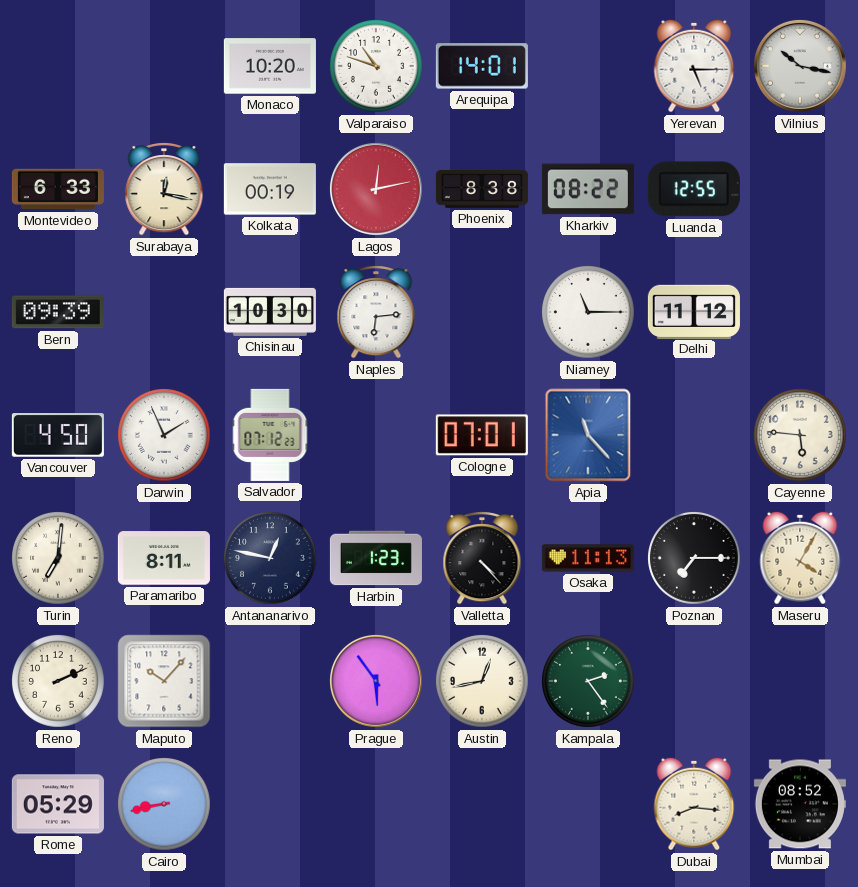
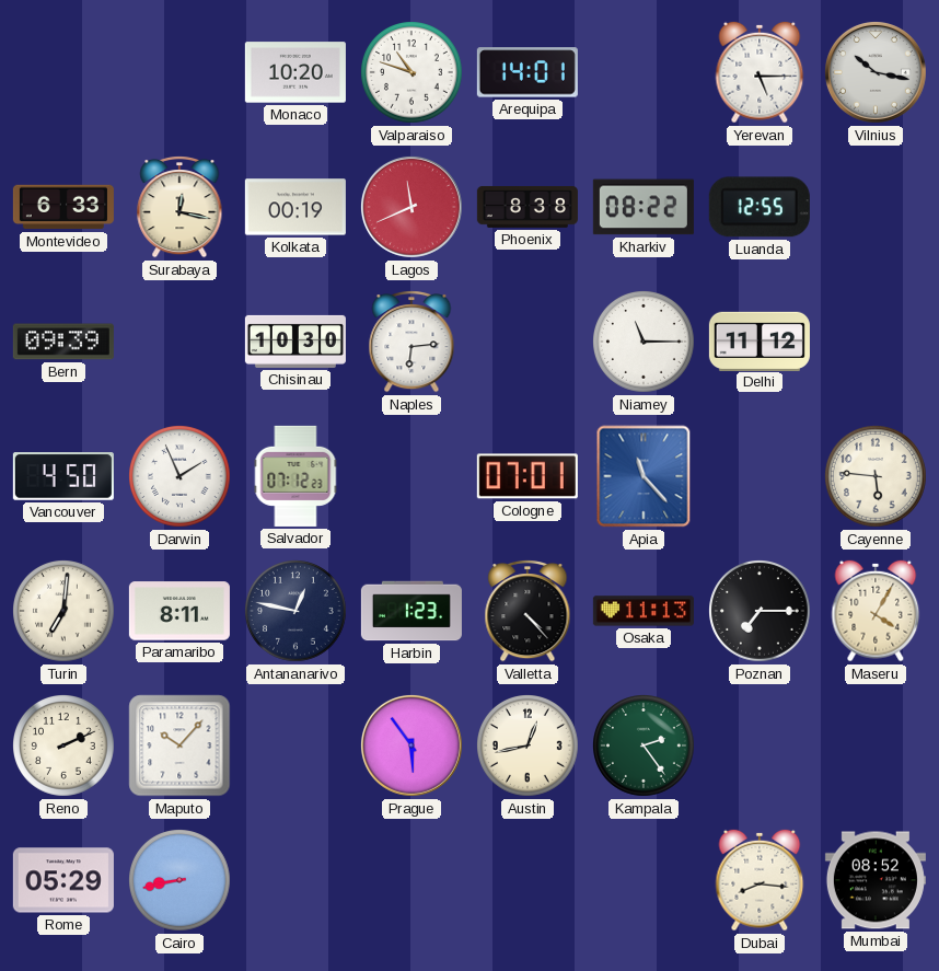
Lagos: 12:13 -> 11:41 (411, 207)
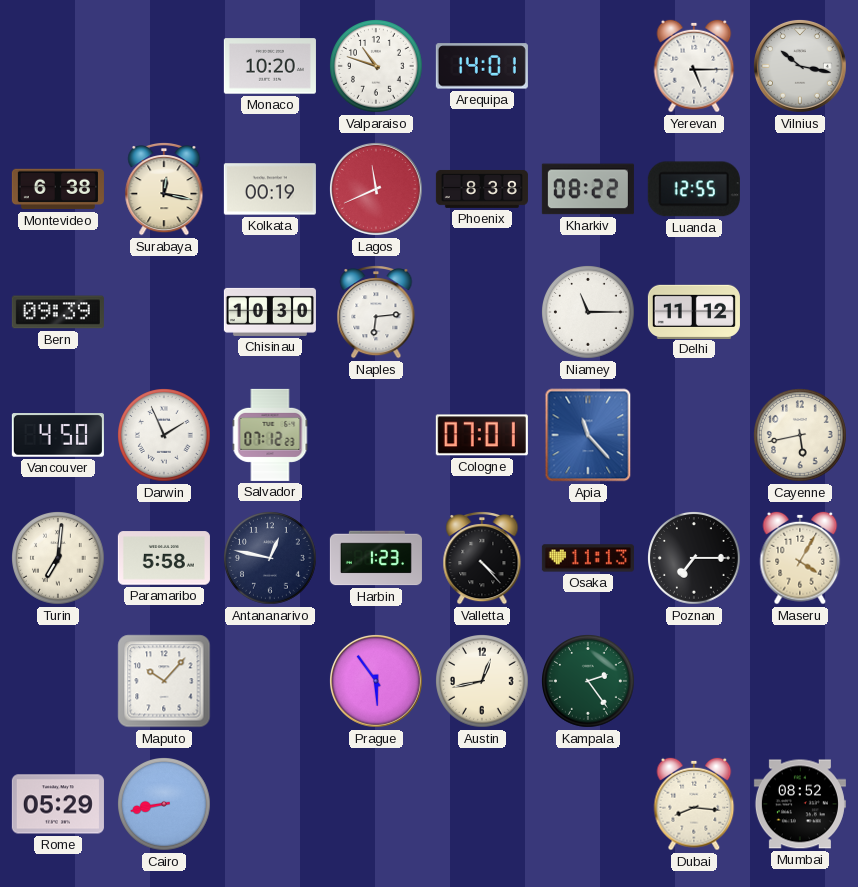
Montevideo: 6:33 -> 6:38 (58, 189)
Cayenne: 5:46 -> 5:43 (801, 436)
Paramaribo: 8:11 -> 5:58 (164, 558)
Reno: 2:11 -> none (65, 747)
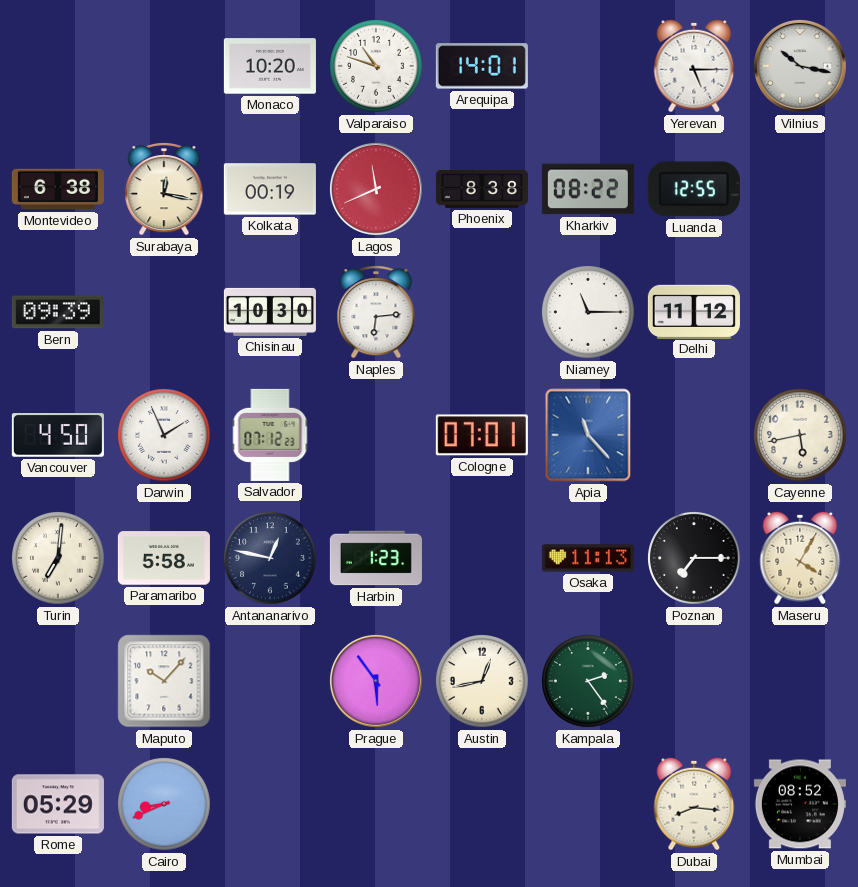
Valletta: 4:23 -> none (482, 559)
Cairo: 8:43 -> 8:41 (165, 805)
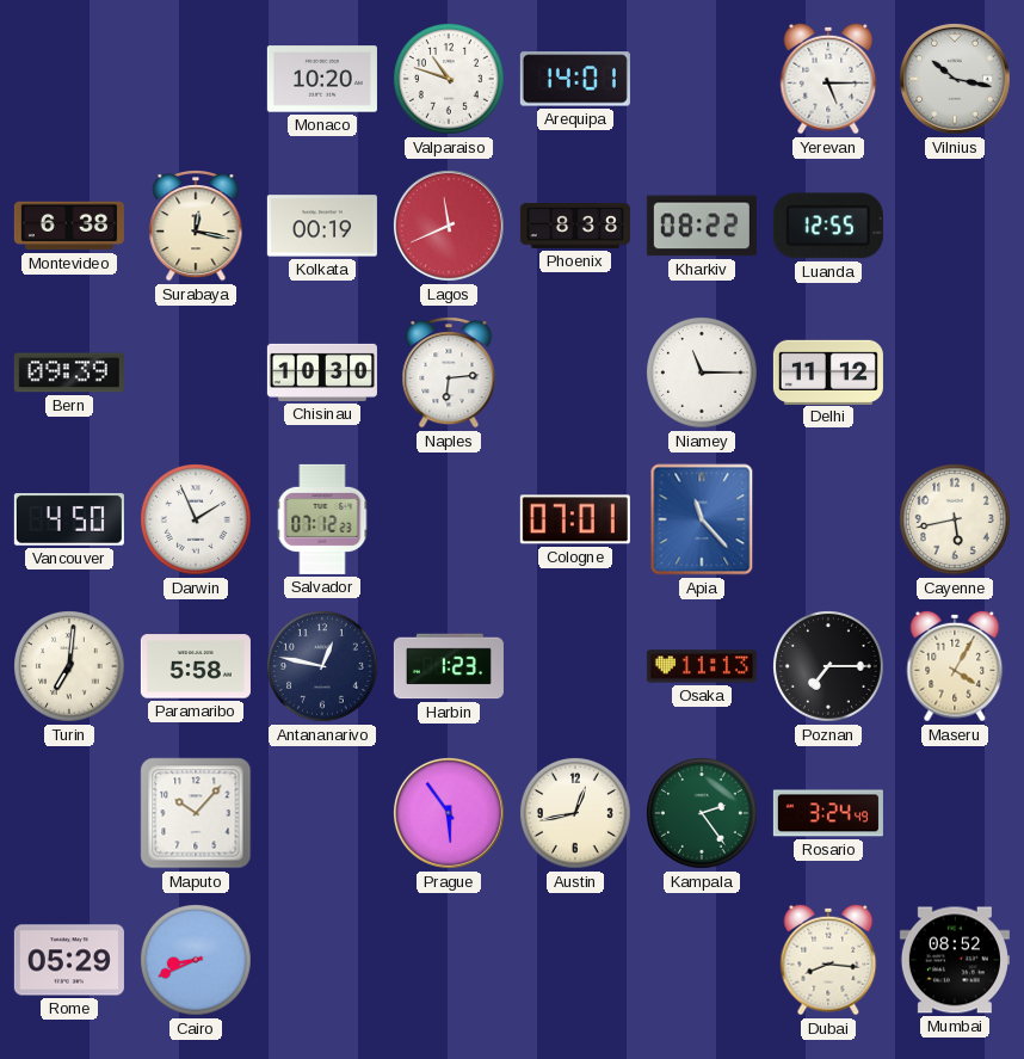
Rosario: none -> 3:24 (828, 813)
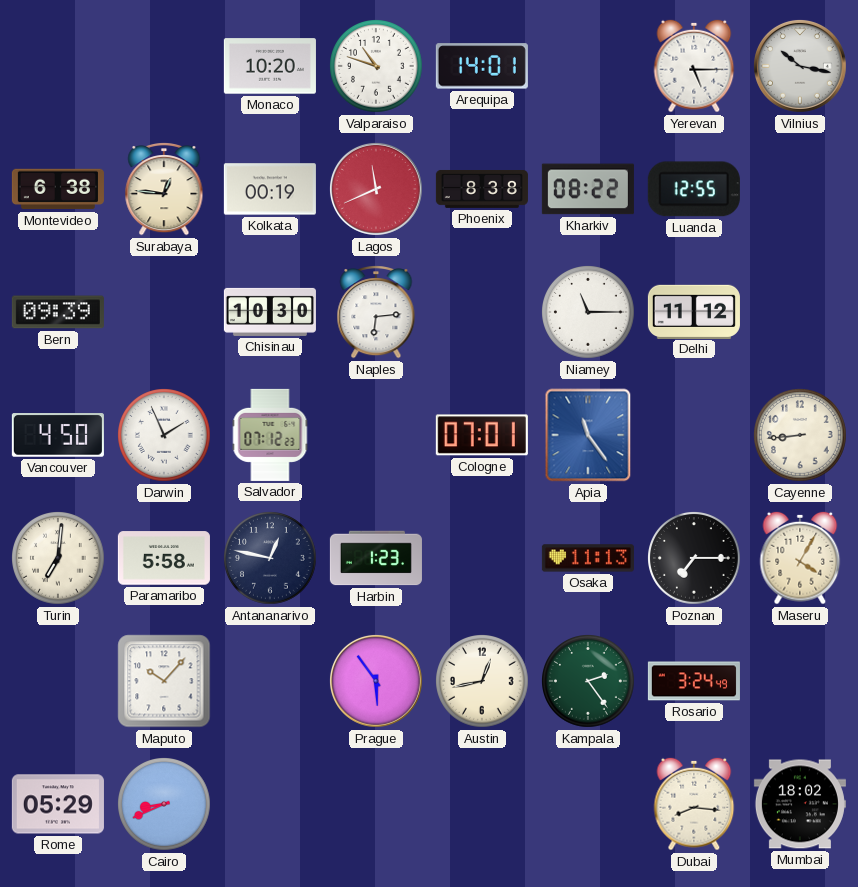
Surabaya: 12:17 -> 12:46 (164, 190)
Apia: 11:23 -> 11:24 (588, 435)
Cayenne: 5:43 -> 8:44 (801, 436)
Mumbai: 08:52 -> 18:02 (800, 804)
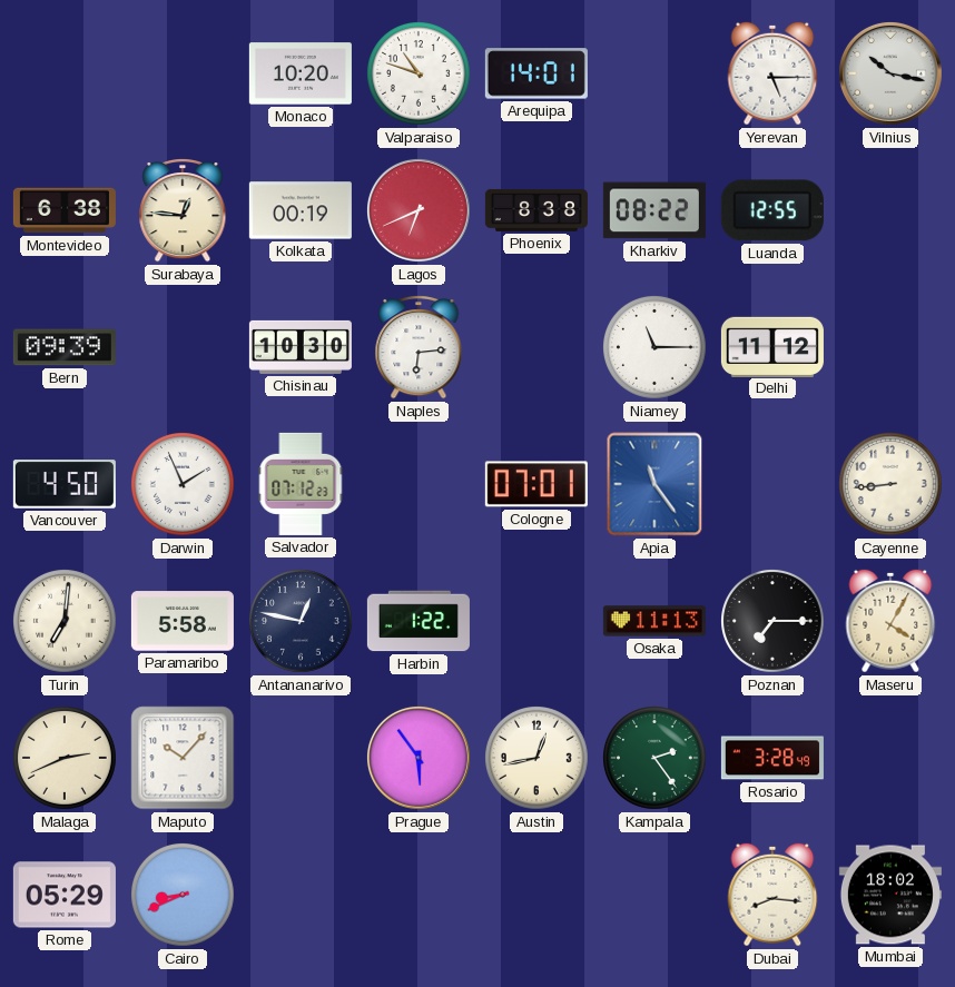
Lagos: 11:41 -> 6:41 (419, 210)
Harbin: 1:23 -> 1:22 (419, 621)
Malaga: none -> 2:41 (66, 759)
Rosario: 3:24 -> 3:28 (772, 758)
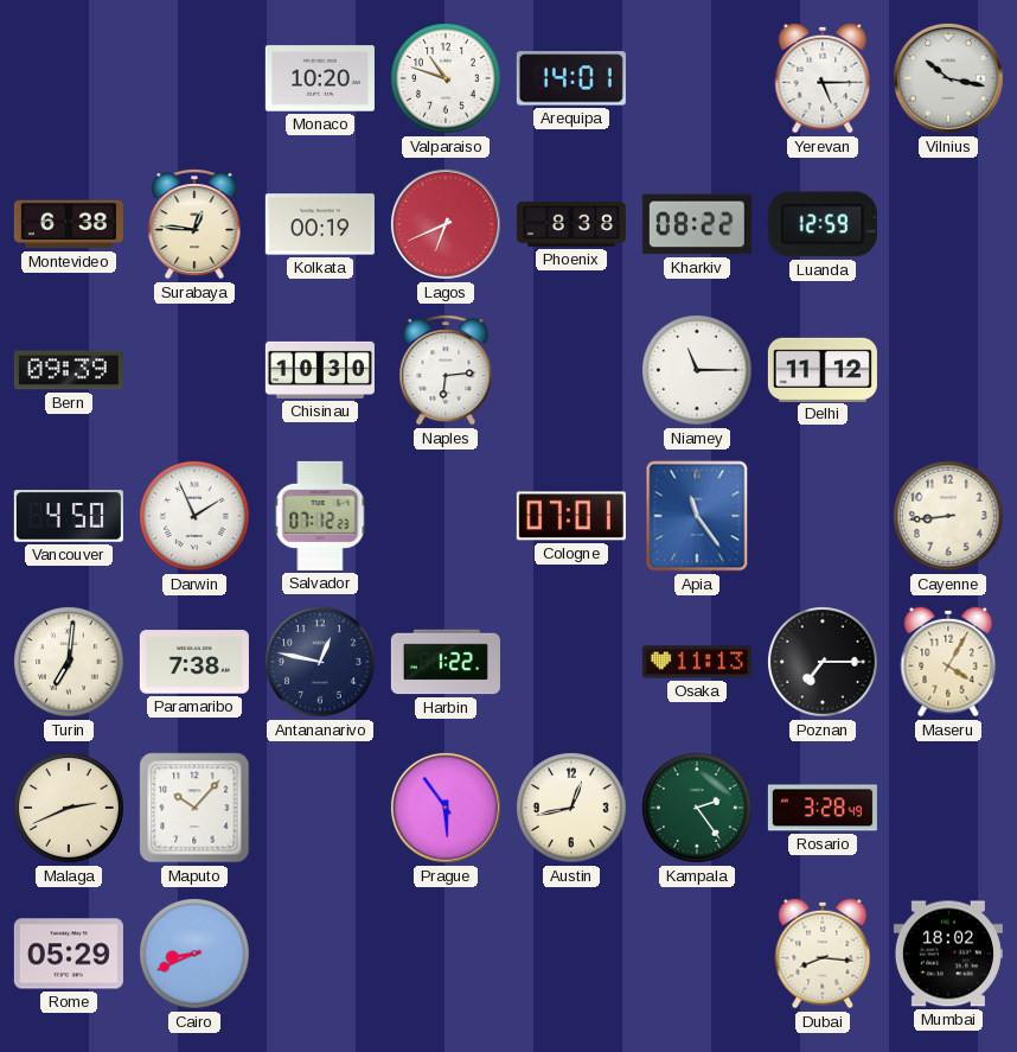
Luanda: 12:55 -> 12:59 (823, 224)
Paramaribo: 5:58 -> 7:38 (194, 662)
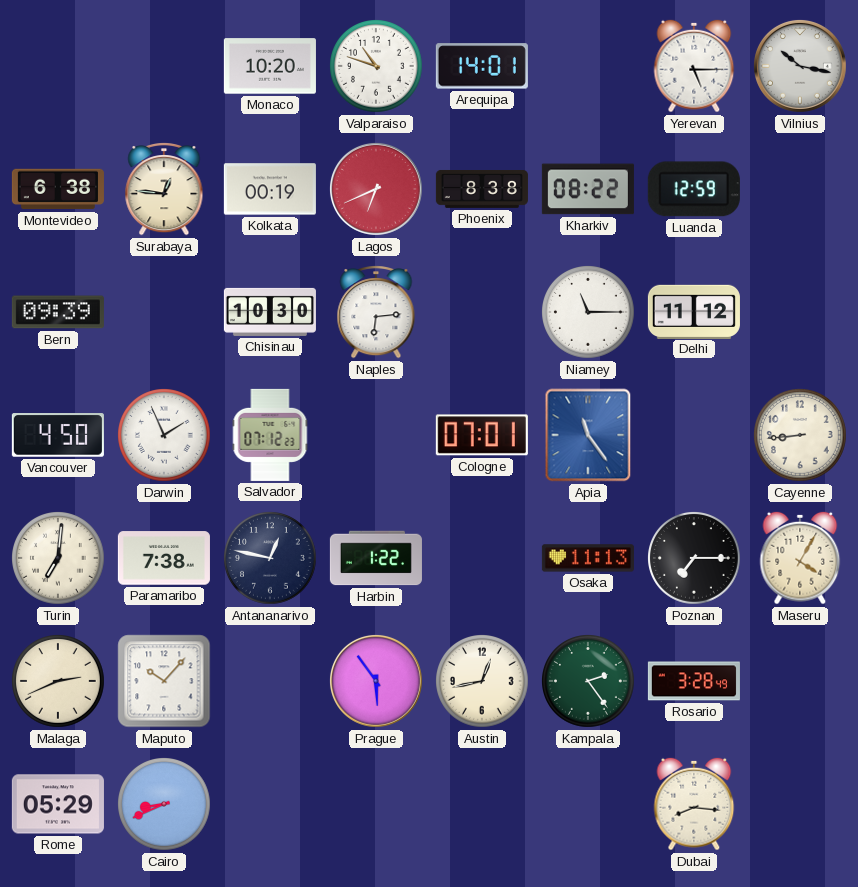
Mumbai: 18:02 -> none (948, 954)
